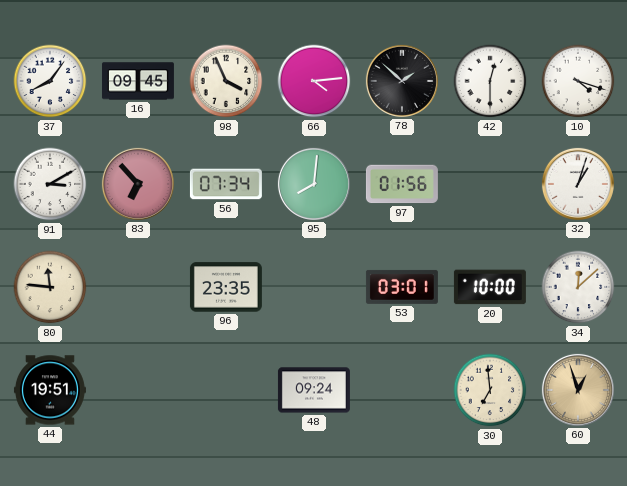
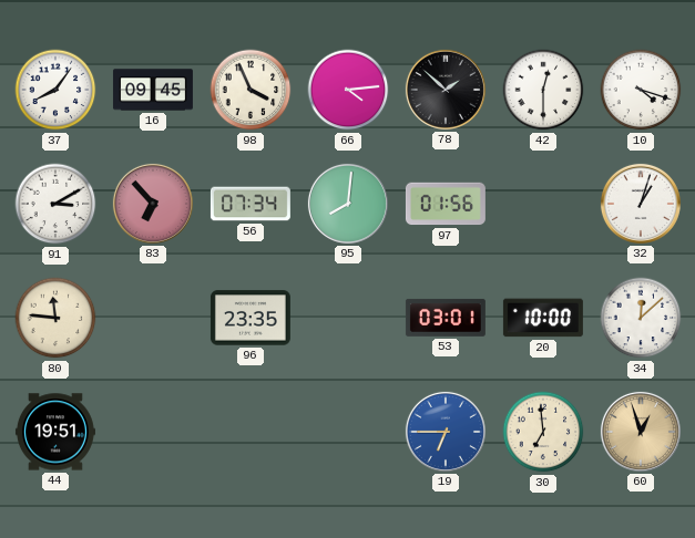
48: 09:24 -> none (314, 390)
19: none -> 6:45 (446, 432)
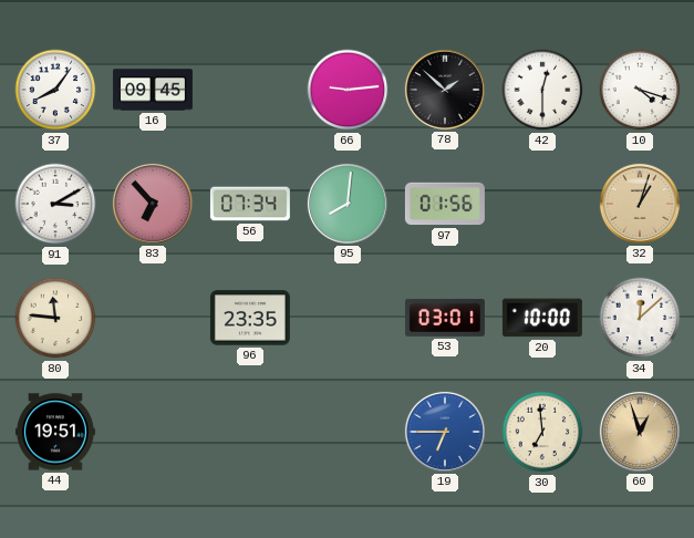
98: 3:56 -> none (251, 90)
66: 4:14 -> 9:14 (348, 90)
32 dial: white -> champagne (640, 204)
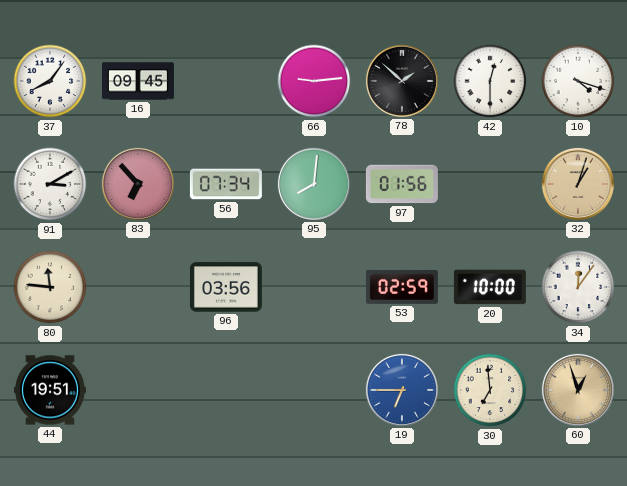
96: 23:35 -> 03:56 (226, 287)
53: 03:01 -> 02:59 (402, 287)
34: 12:08 -> 12:06 (578, 287)
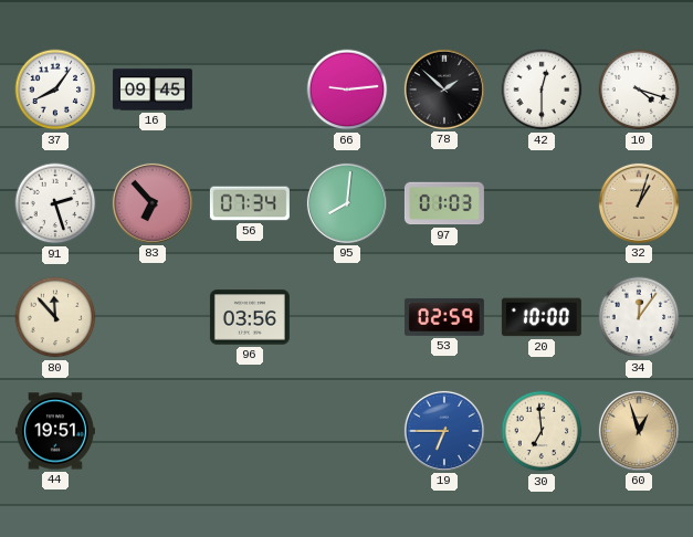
91: 3:10 -> 2:27 (55, 203)
97: 01:56 -> 01:03 (444, 203)
80: 11:46 -> 11:53 (55, 317)
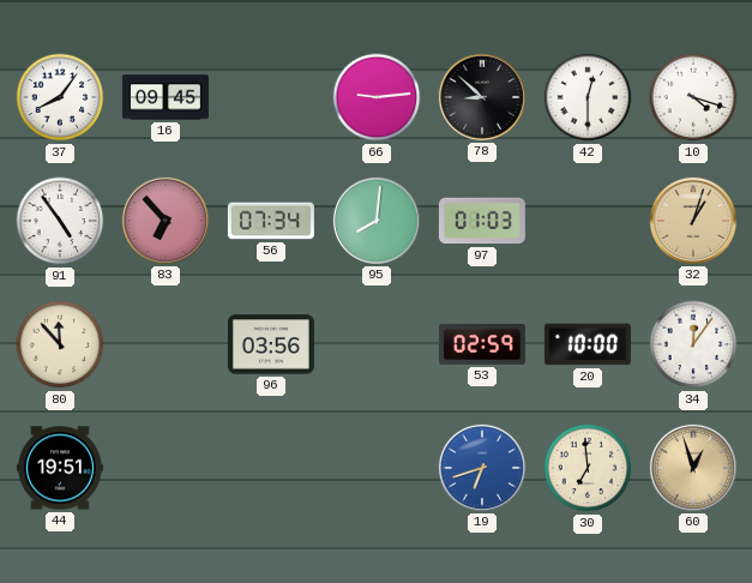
78: 1:52 -> 8:52 (482, 97)
91: 2:27 -> 4:54 (60, 221)
19: 6:45 -> 6:42 (482, 468)
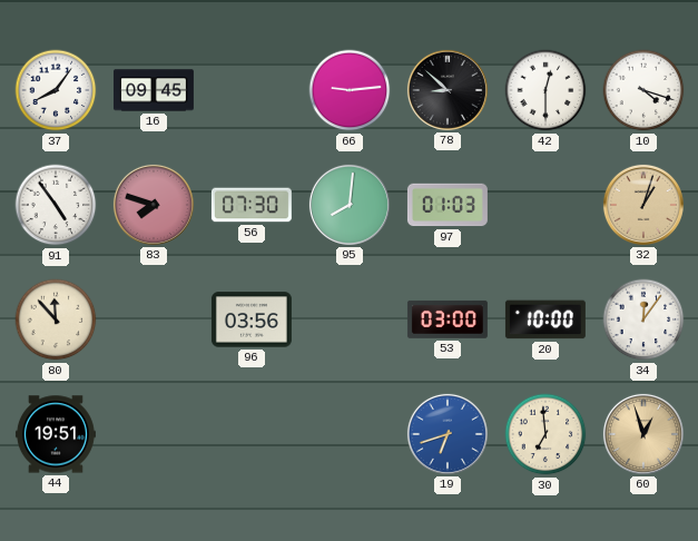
83: 6:53 -> 7:48 (154, 205)
56: 07:34 -> 07:30 (252, 205)
53: 02:59 -> 03:00 (448, 319)
